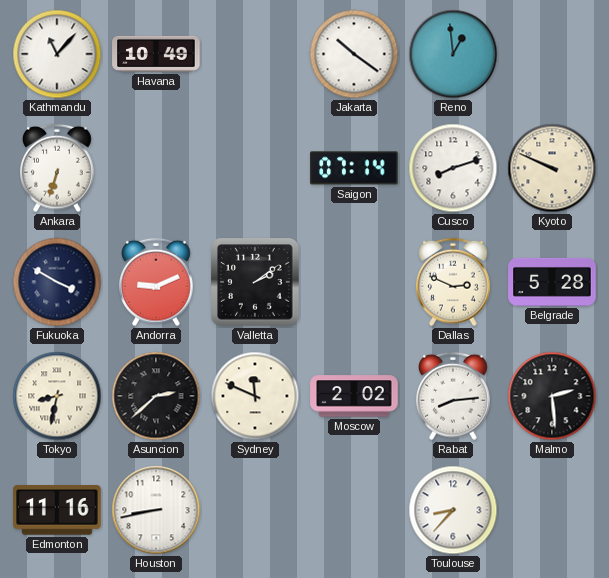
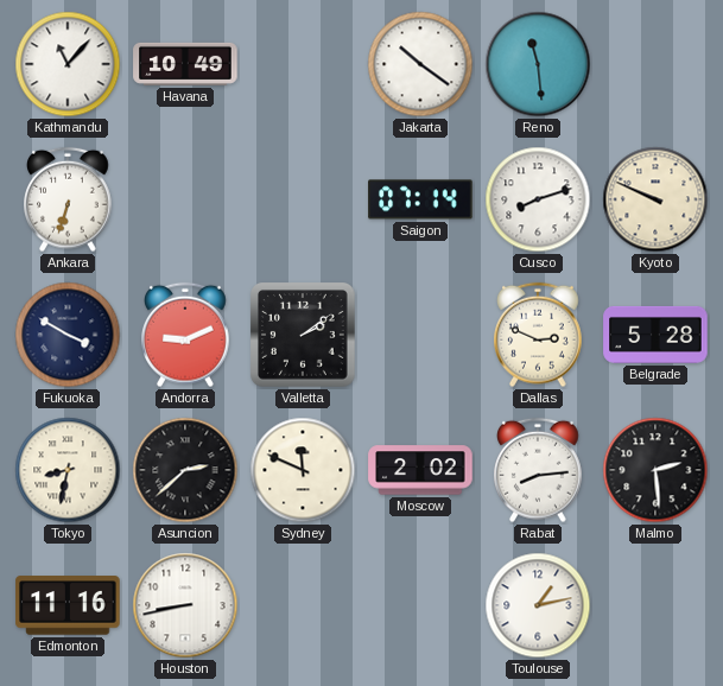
Reno: 12:59 -> 11:29 (538, 64)
Toulouse: 8:37 -> 1:13 (538, 605)
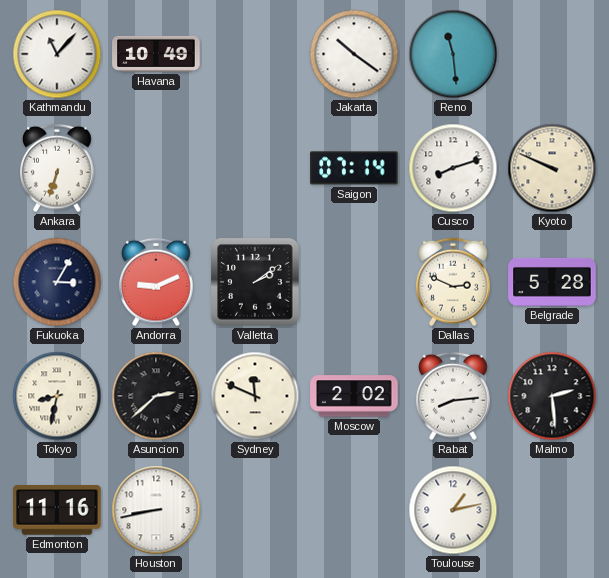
Fukuoka: 3:50 -> 3:05 (57, 282)
